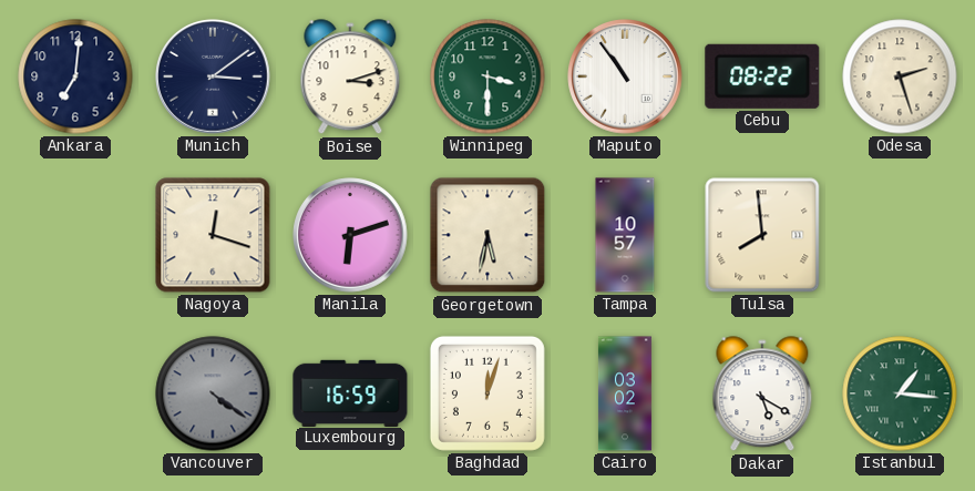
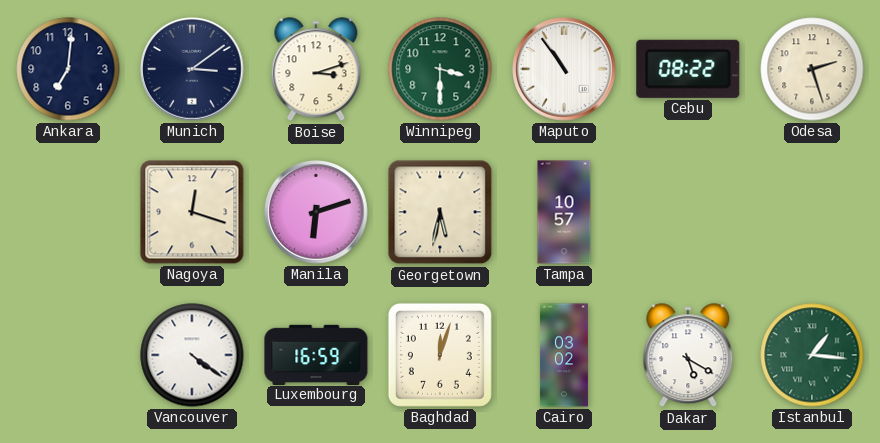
Tulsa: 7:59 -> none (762, 235)
Vancouver dial: grey -> white (192, 355)
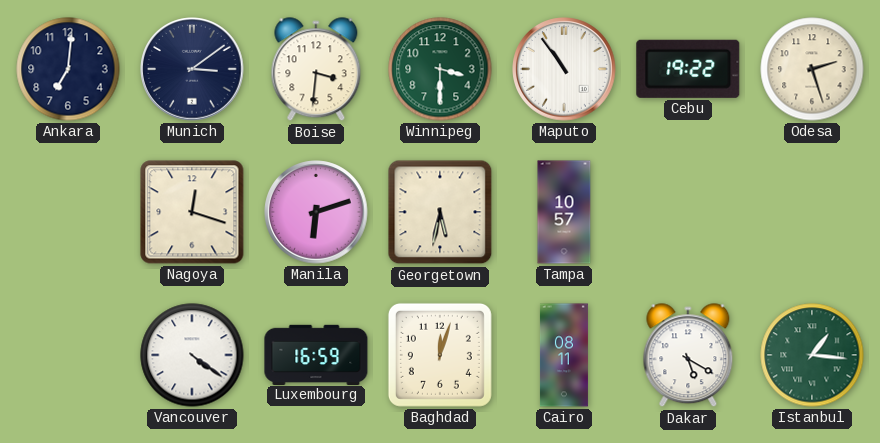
Boise: 3:12 -> 3:31 (316, 70)
Cebu: 08:22 -> 19:22 (688, 69)
Cairo: 03:02 -> 08:11 (564, 355)
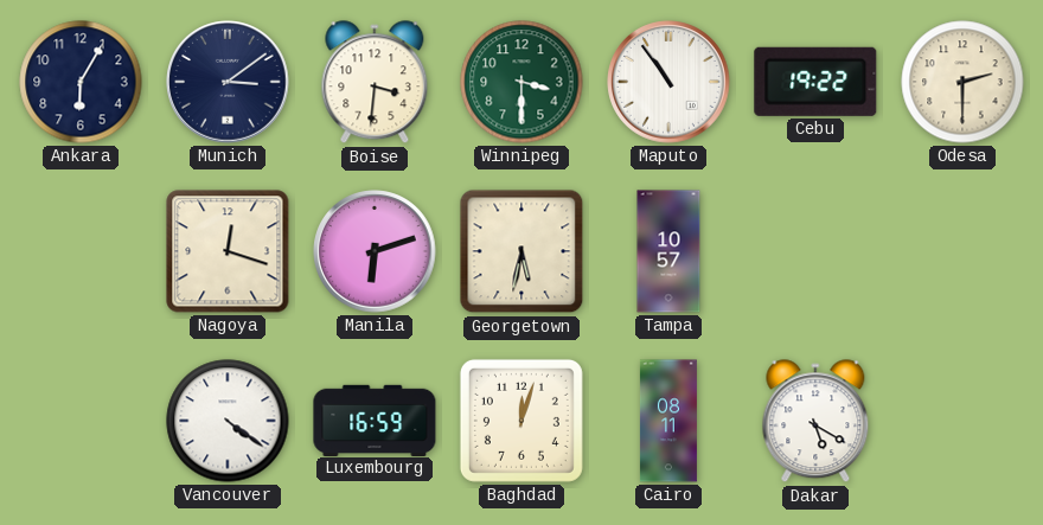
Ankara: 7:01 -> 6:05 (81, 82)
Odesa: 2:27 -> 2:30 (962, 82)
Istanbul: 1:16 -> none (812, 355)
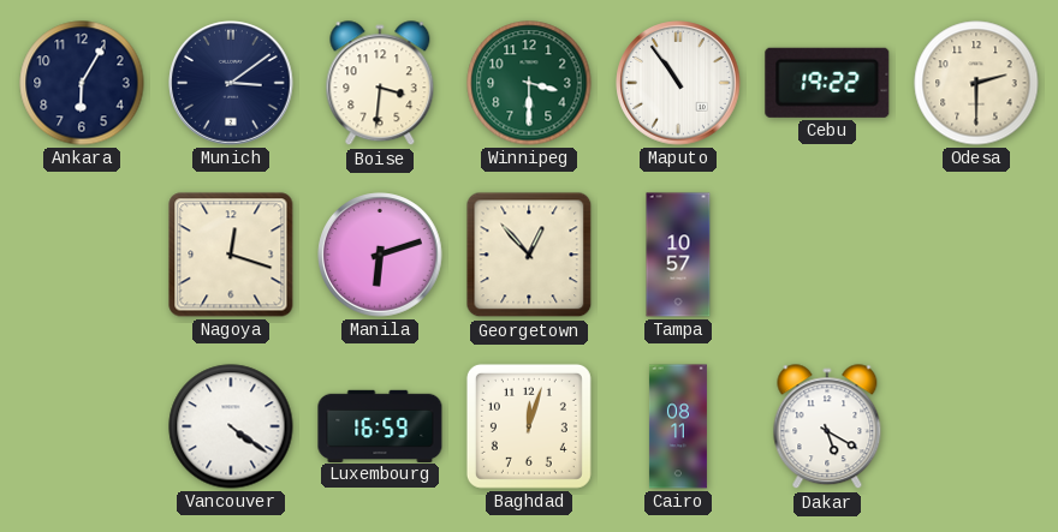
Georgetown: 5:32 -> 12:53 (529, 255)
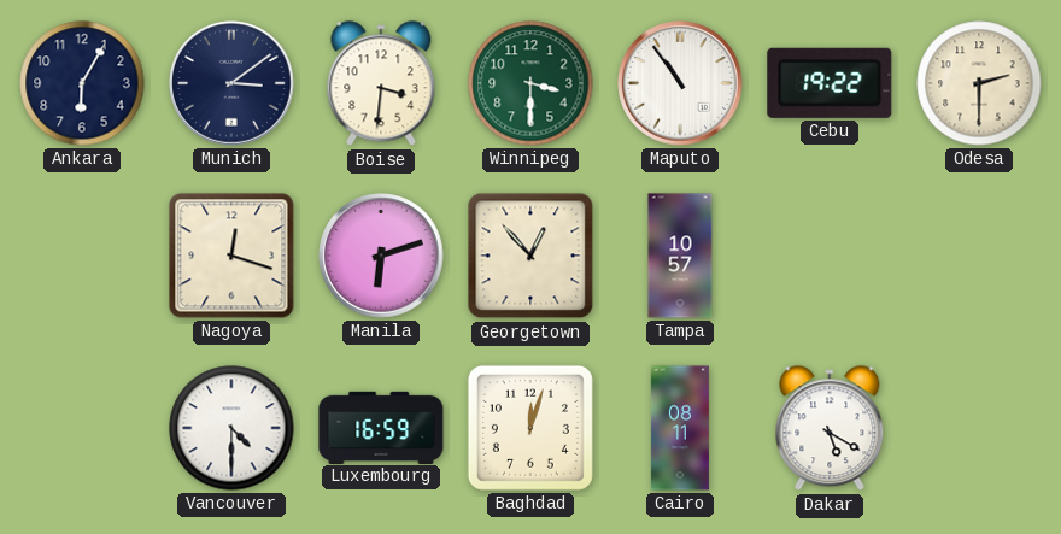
Vancouver: 4:21 -> 4:30 (231, 428)
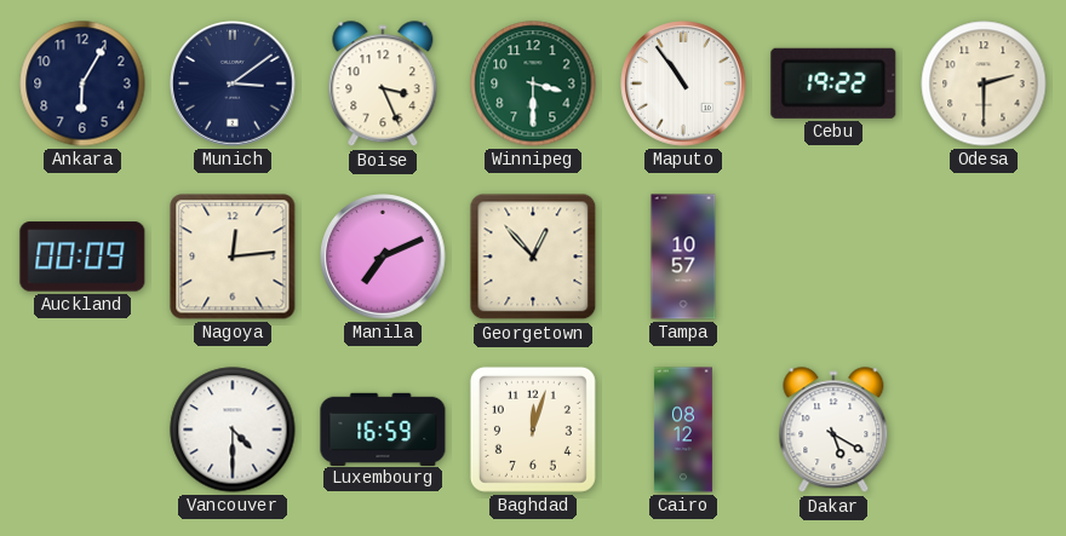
Boise: 3:31 -> 3:26 (383, 85)
Auckland: none -> 00:09 (82, 257)
Nagoya: 12:18 -> 12:14 (233, 257)
Manila: 6:12 -> 7:11 (383, 257)
Cairo: 08:11 -> 08:12 (683, 430)
